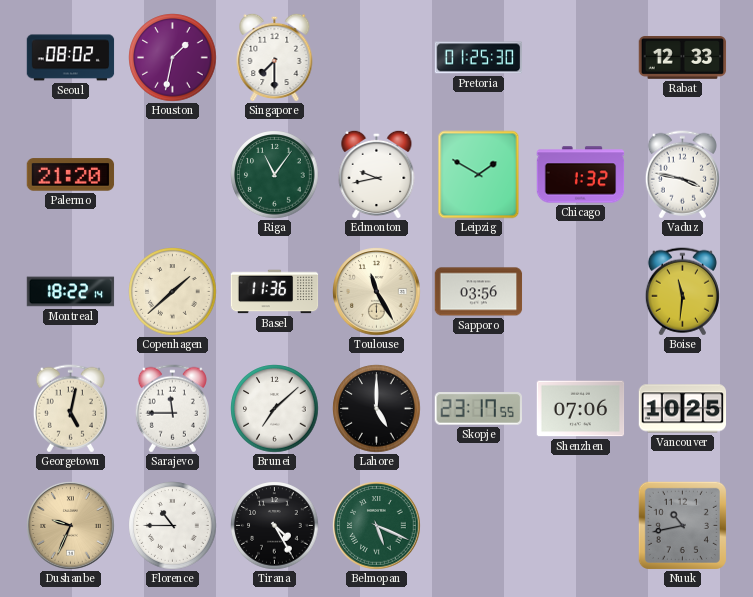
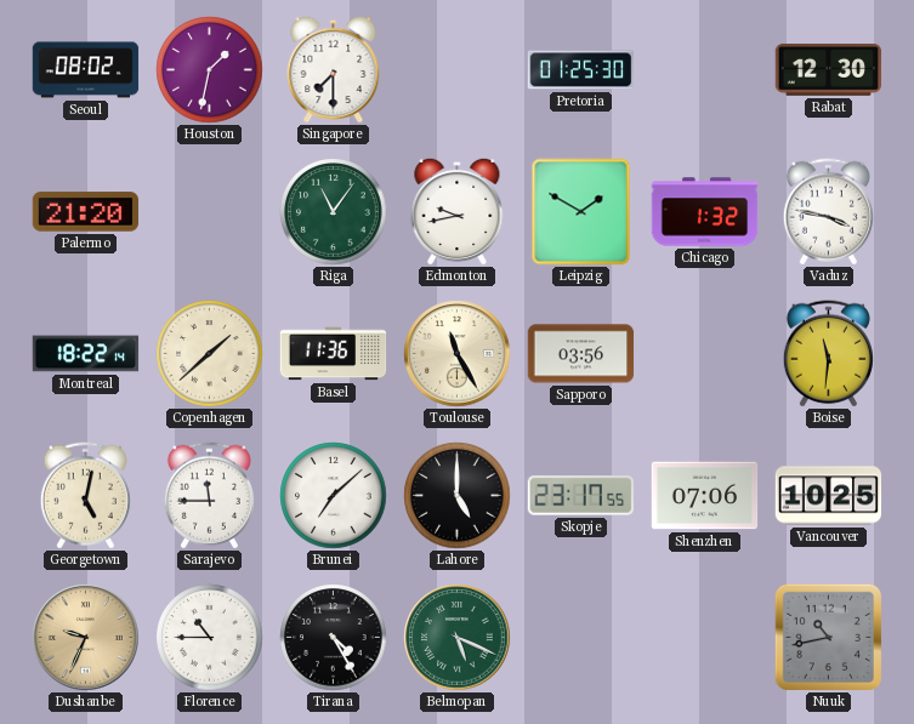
Rabat: 12:33 -> 12:30 (829, 70)
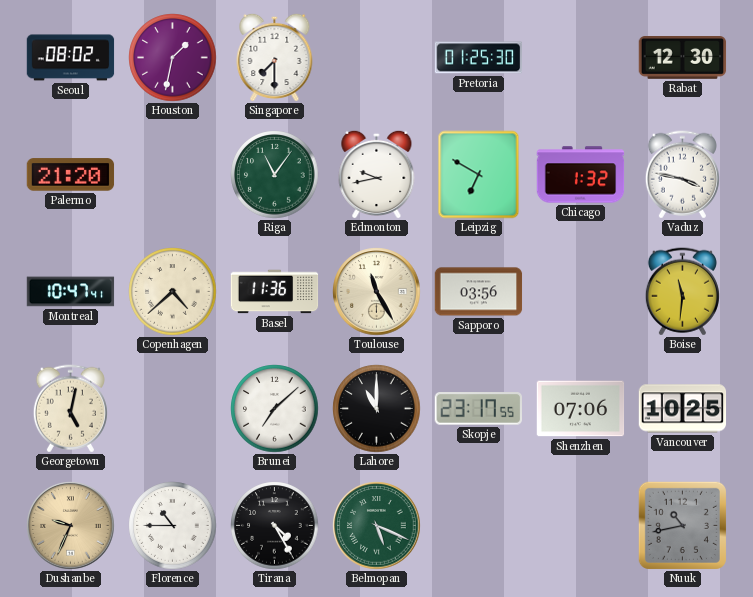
Leipzig: 1:50 -> 6:50 (479, 175)
Montreal: 18:22 -> 10:47 (71, 292)
Copenhagen: 1:38 -> 4:38 (173, 292)
Sarajevo: 11:45 -> none (209, 496)
Lahore: 5:00 -> 11:00 (377, 409)
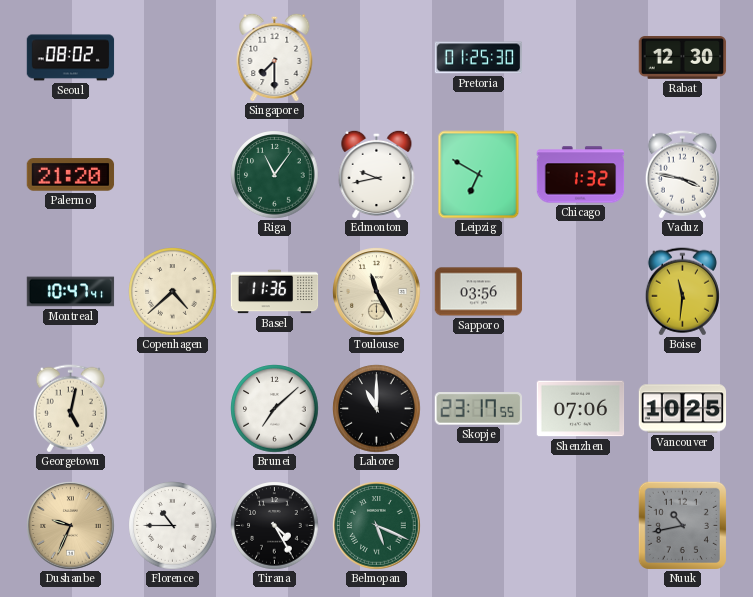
Houston: 1:32 -> none (173, 58)
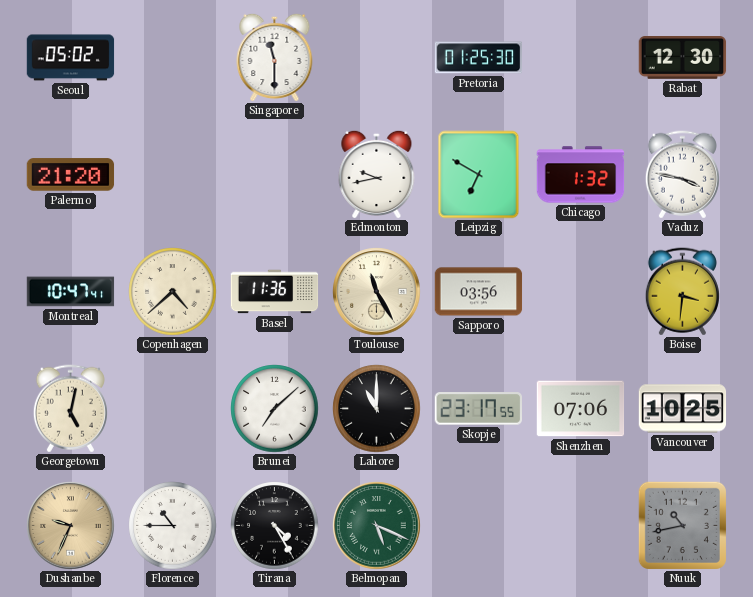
Seoul: 08:02 -> 05:02 (71, 58)
Singapore: 7:30 -> 11:30 (275, 57)
Riga: 11:06 -> none (275, 175)
Boise: 11:31 -> 3:31 (682, 292)
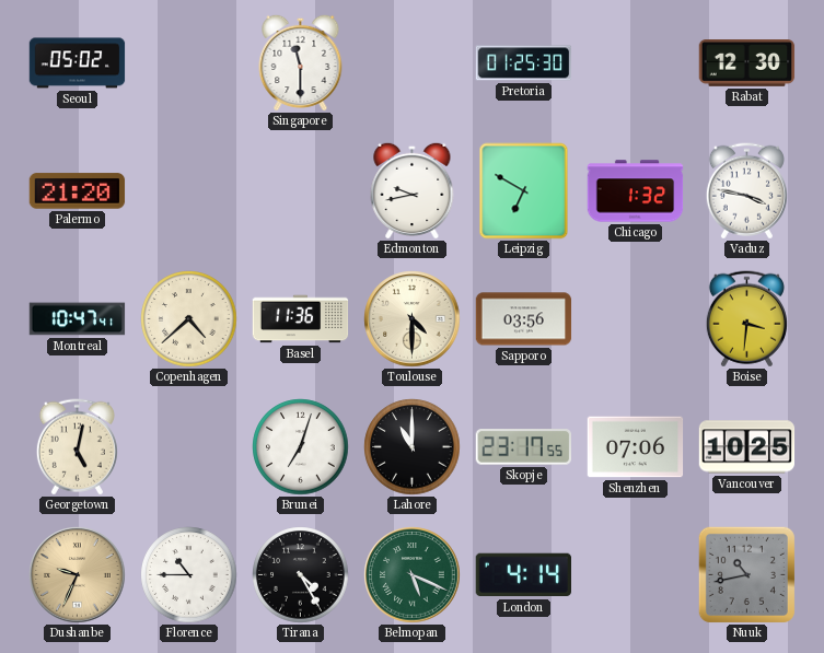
Toulouse: 11:25 -> 4:30 (413, 319)
Brunei: 7:08 -> 7:03 (301, 447)
London: none -> 4:14 (523, 575)
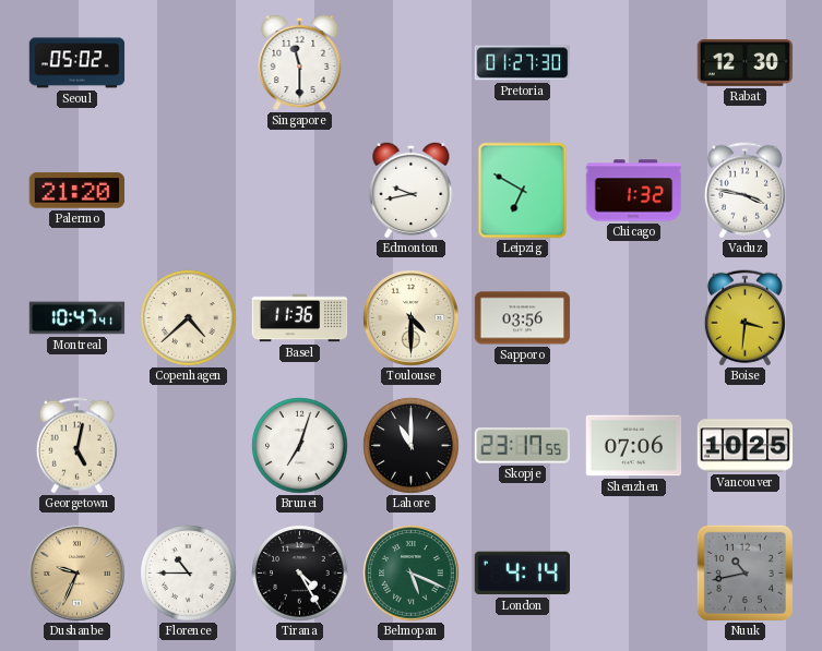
Pretoria: 01:25 -> 01:27 (523, 63)
